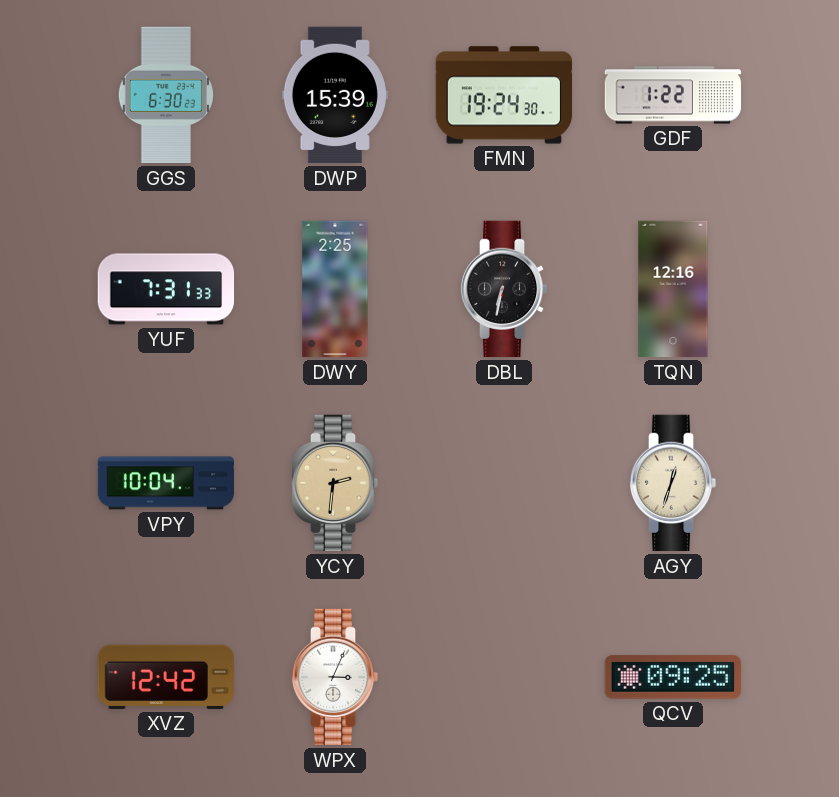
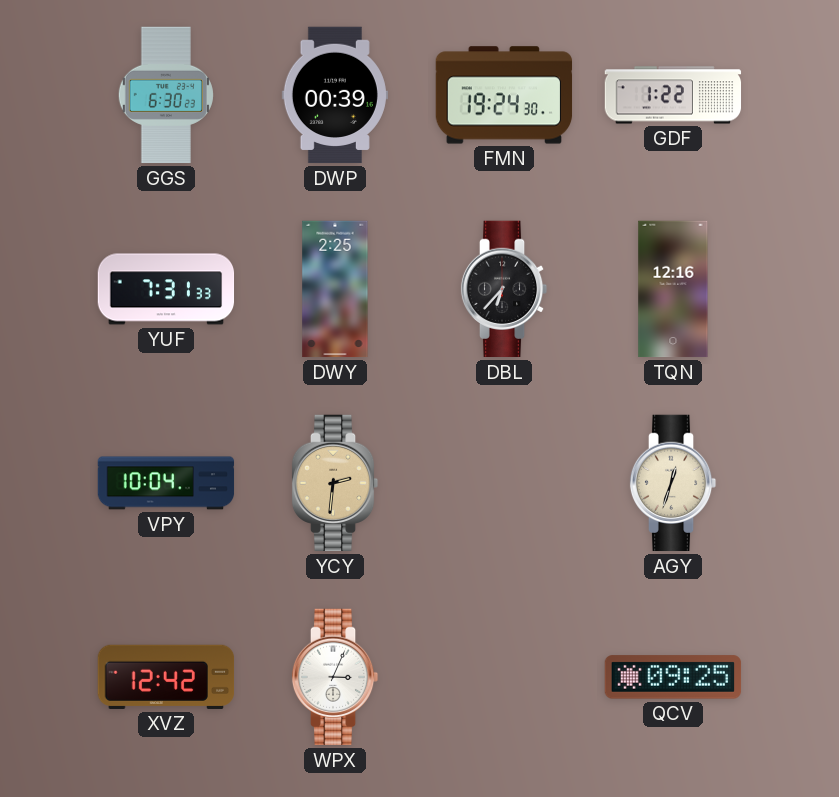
DWP: 15:39 -> 00:39 (335, 95)
DBL: 6:32 -> 6:37 (504, 289)
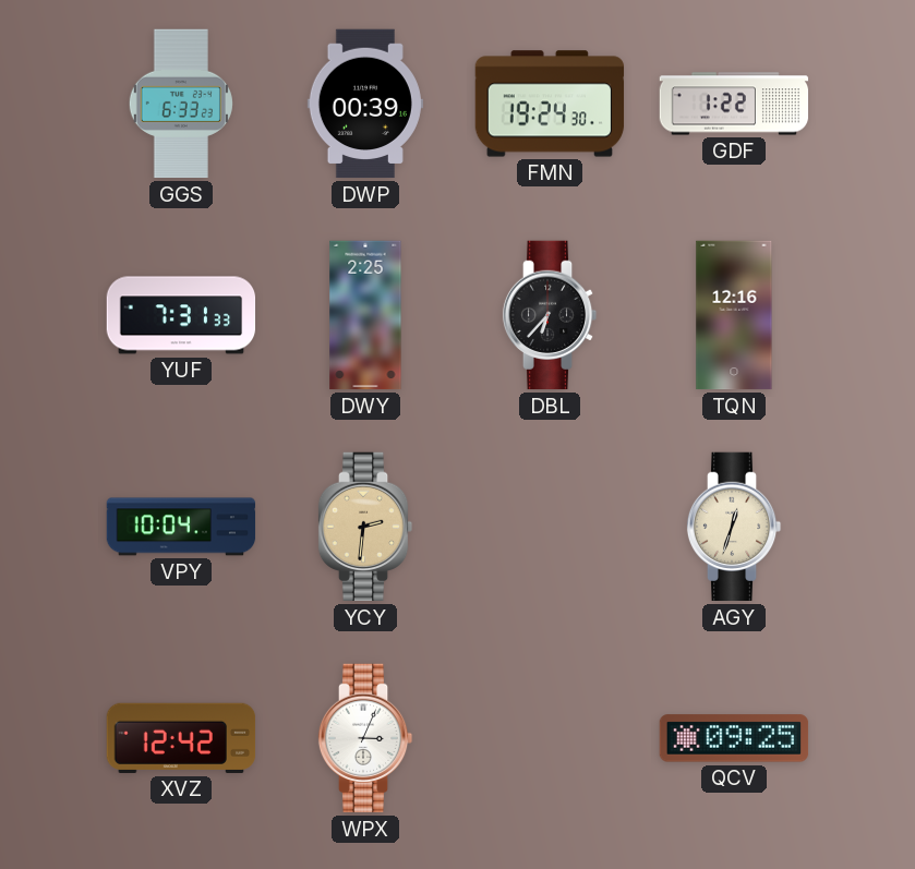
GGS: 6:30 -> 6:33 (181, 104)
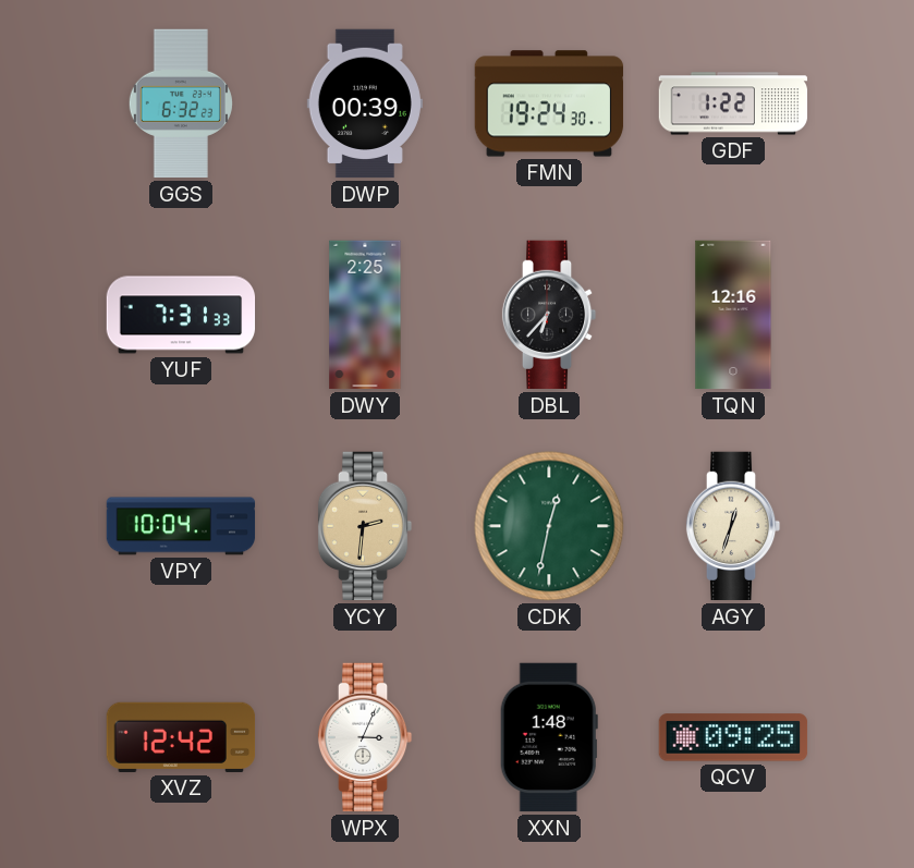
GGS: 6:33 -> 6:32 (181, 103)
CDK: none -> 12:32 (549, 526)
XXN: none -> 1:48 (549, 737)
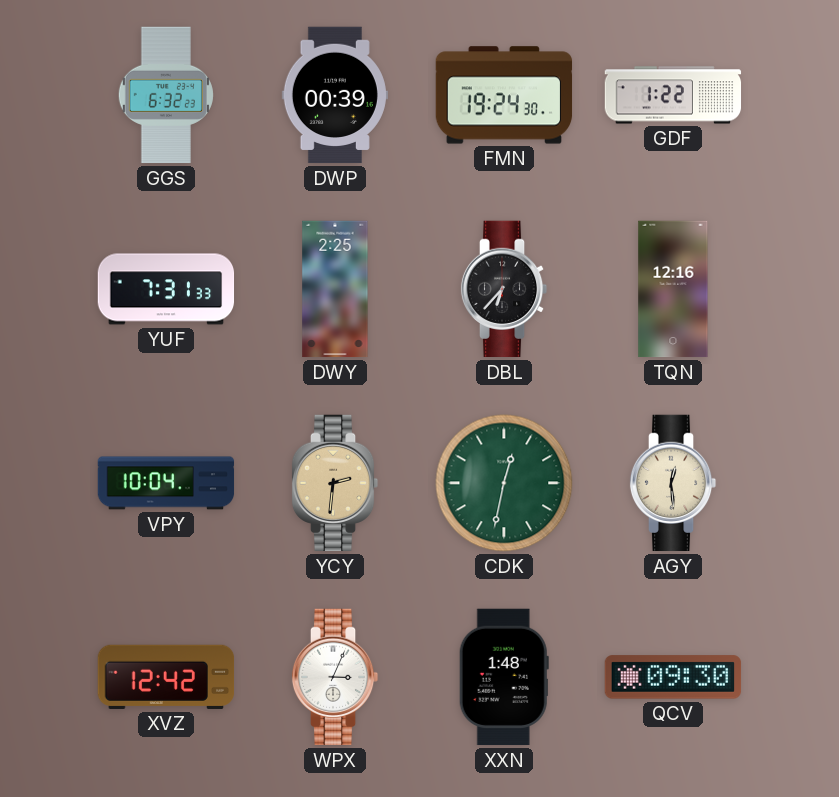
AGY: 12:33 -> 12:29 (673, 483)
QCV: 09:25 -> 09:30 (673, 677)
